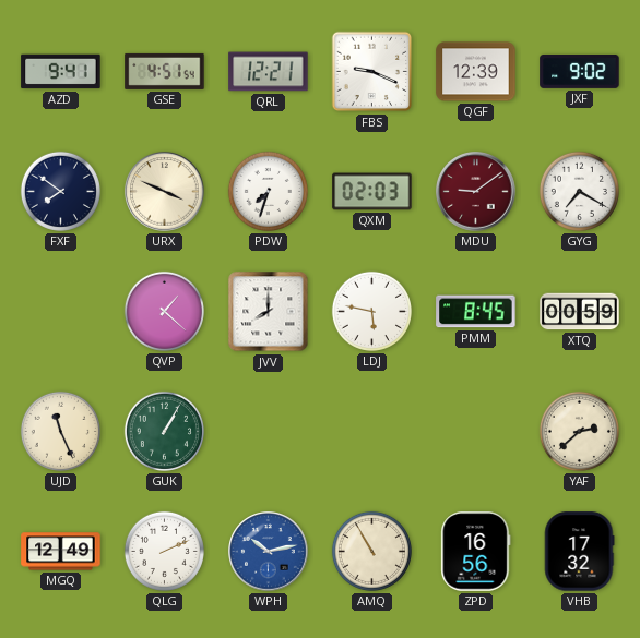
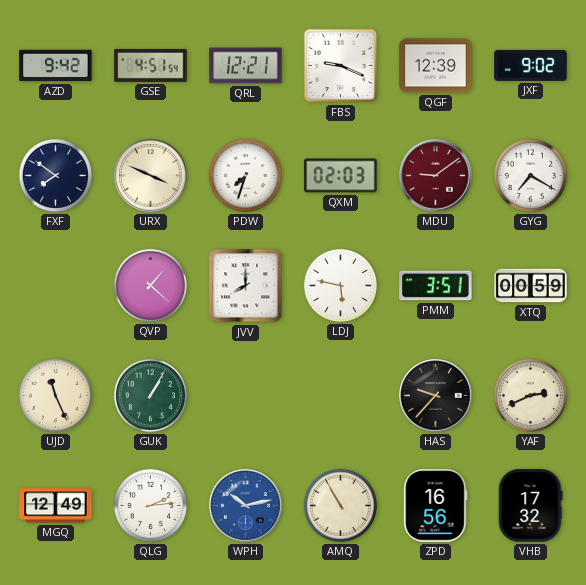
AZD: 9:41 -> 9:42 (56, 66)
PMM: 8:45 -> 3:51 (436, 286)
HAS: none -> 9:37 (436, 396)
YAF: 2:38 -> 2:41 (530, 395)
QLG: 2:11 -> 2:14 (150, 505)
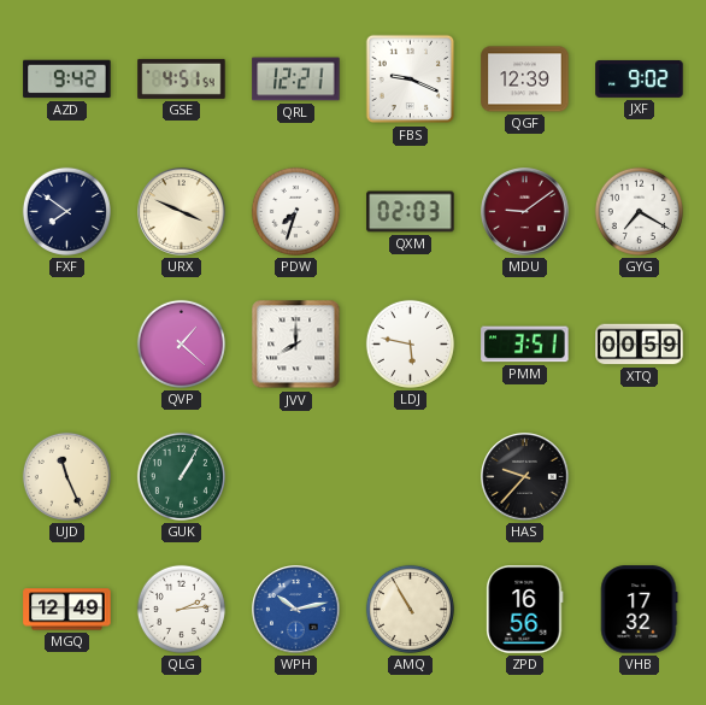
YAF: 2:41 -> none (530, 395)
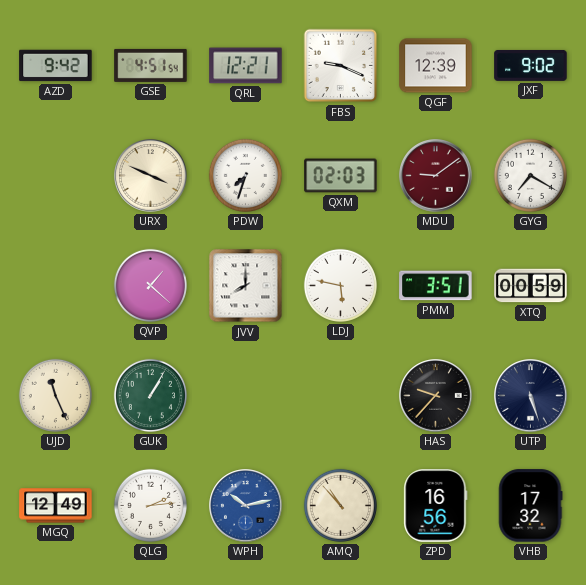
FXF: 7:51 -> none (66, 211)
UTP: none -> 5:27 (531, 396)
AMQ: 10:55 -> 10:53 (340, 505)
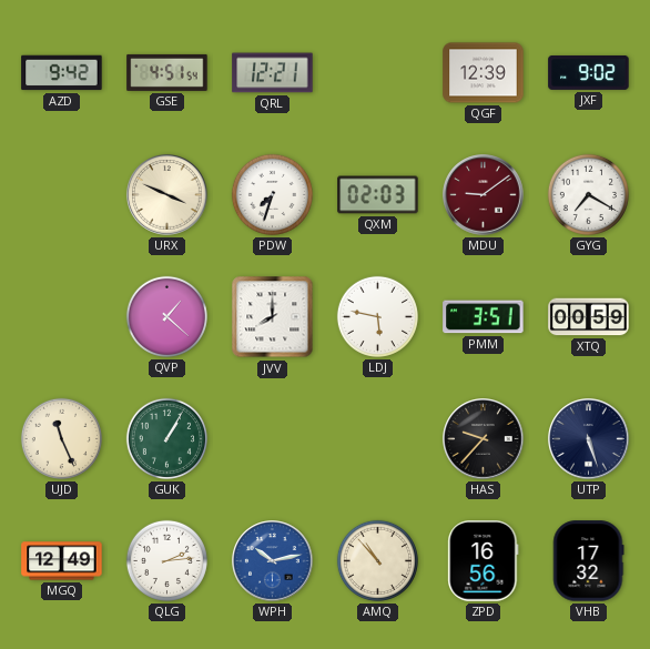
FBS: 9:19 -> none (341, 66)
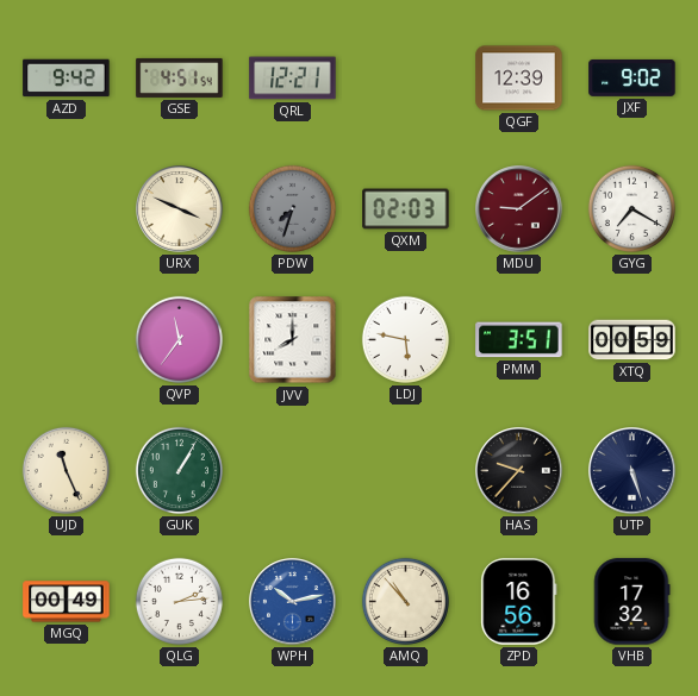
PDW dial: white -> grey (292, 208)
QVP: 1:22 -> 11:36 (179, 339)
MGQ: 12:49 -> 00:49 (67, 602)
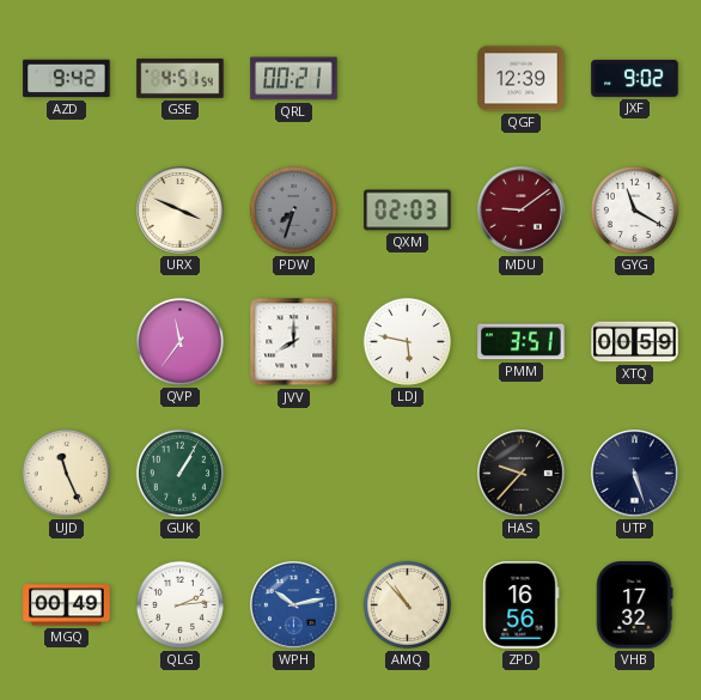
QRL: 12:21 -> 00:21 (294, 79)
GYG: 7:20 -> 11:20 (634, 209)
